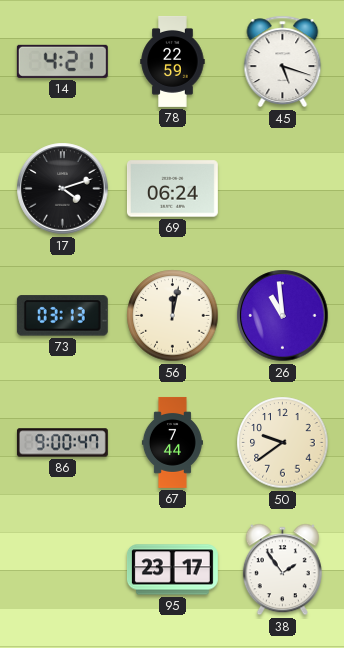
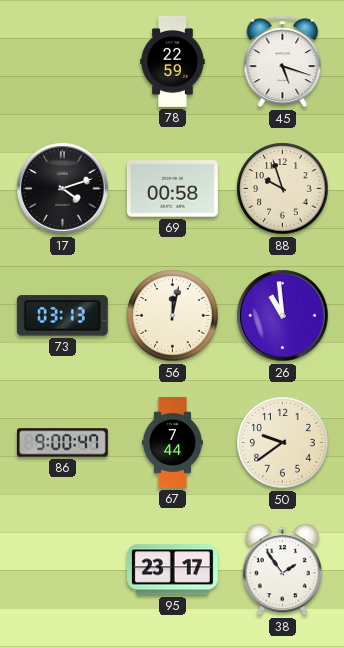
14: 4:21 -> none (62, 61)
69: 06:24 -> 00:58 (172, 189)
88: none -> 9:57 (283, 189)
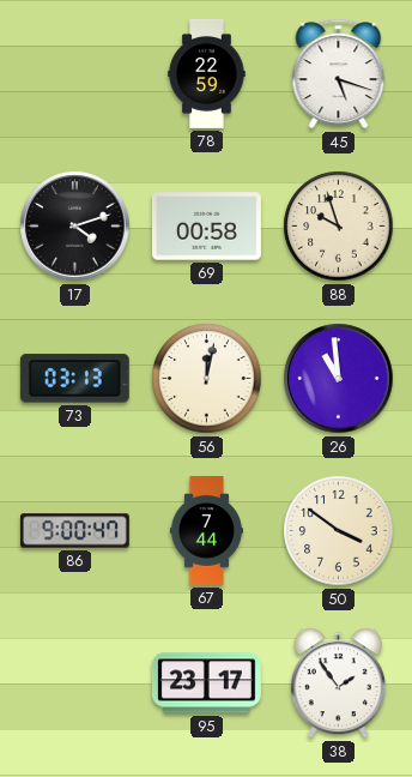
50: 9:39 -> 3:51 (339, 531)
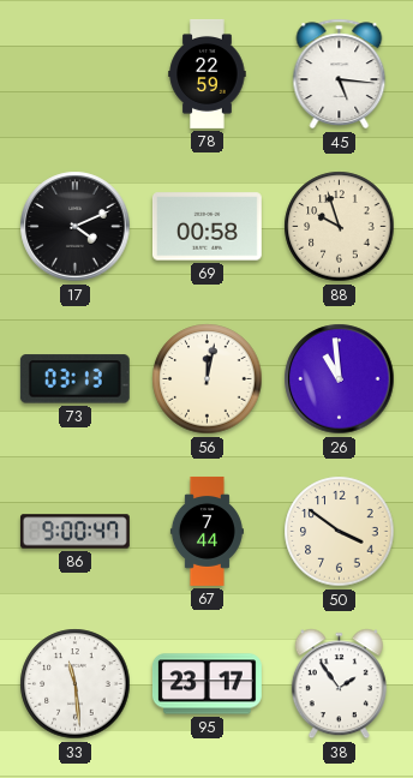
45: 5:18 -> 5:16 (340, 74)
17: 4:12 -> 4:11 (76, 227)
33: none -> 11:29 (76, 684)
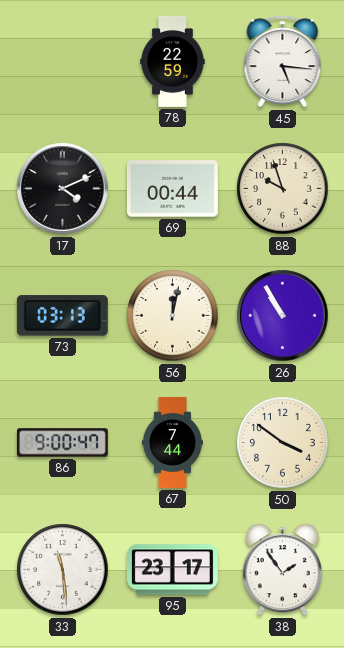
69: 00:58 -> 00:44 (172, 189)
26: 10:59 -> 10:55 (283, 316)
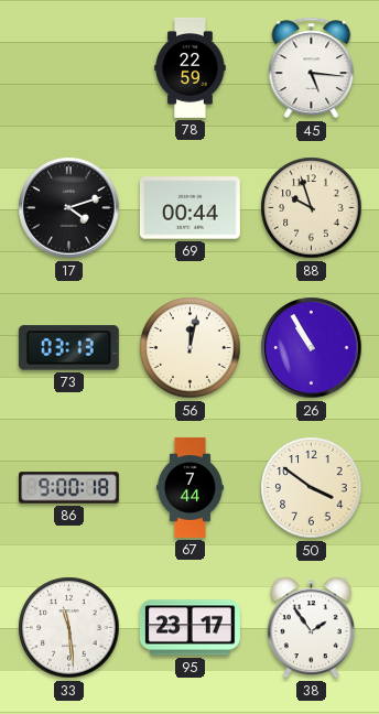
17: 4:11 -> 4:12 (69, 208)
86: 9:00:47 -> 9:00:18 (68, 488)
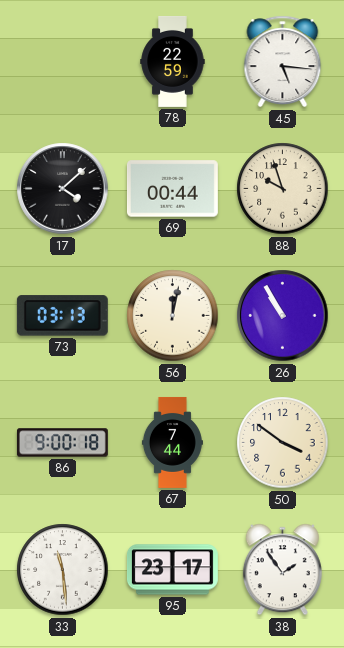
17: 4:12 -> 4:08 (63, 189)
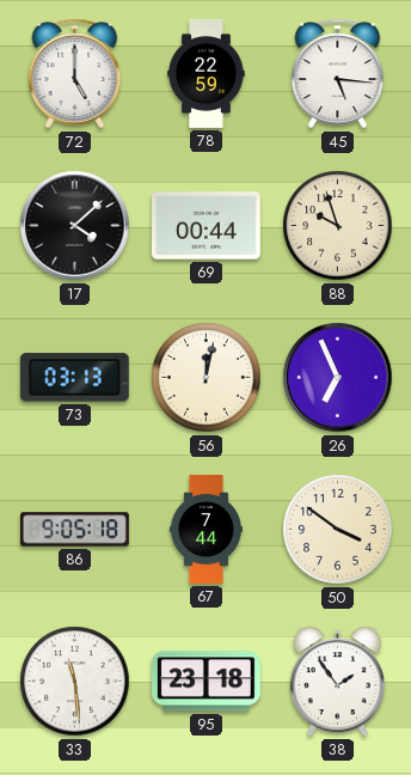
72: none -> 5:00 (75, 74)
26: 10:55 -> 6:56 (338, 378)
86: 9:00 -> 9:05 (74, 530)
95: 23:17 -> 23:18 (205, 682)
